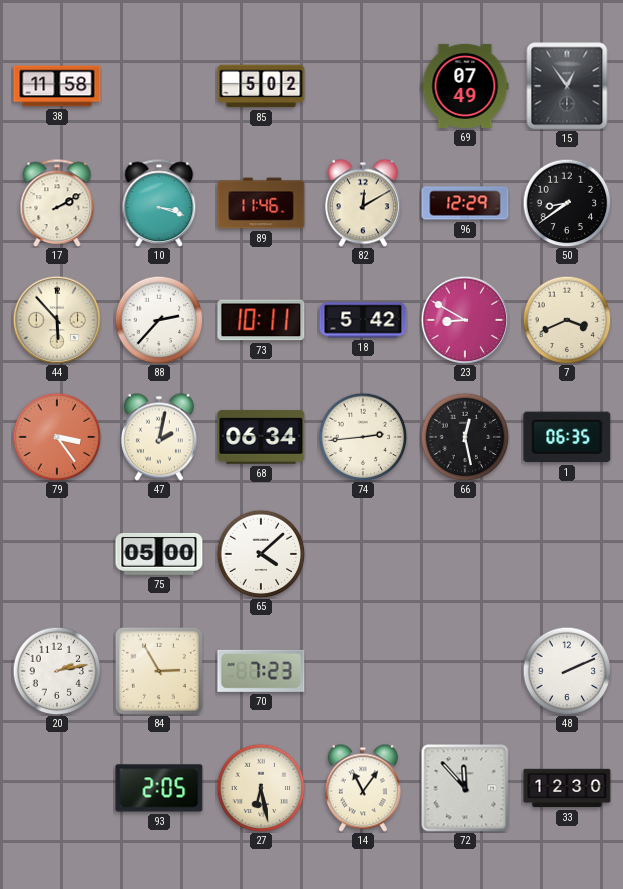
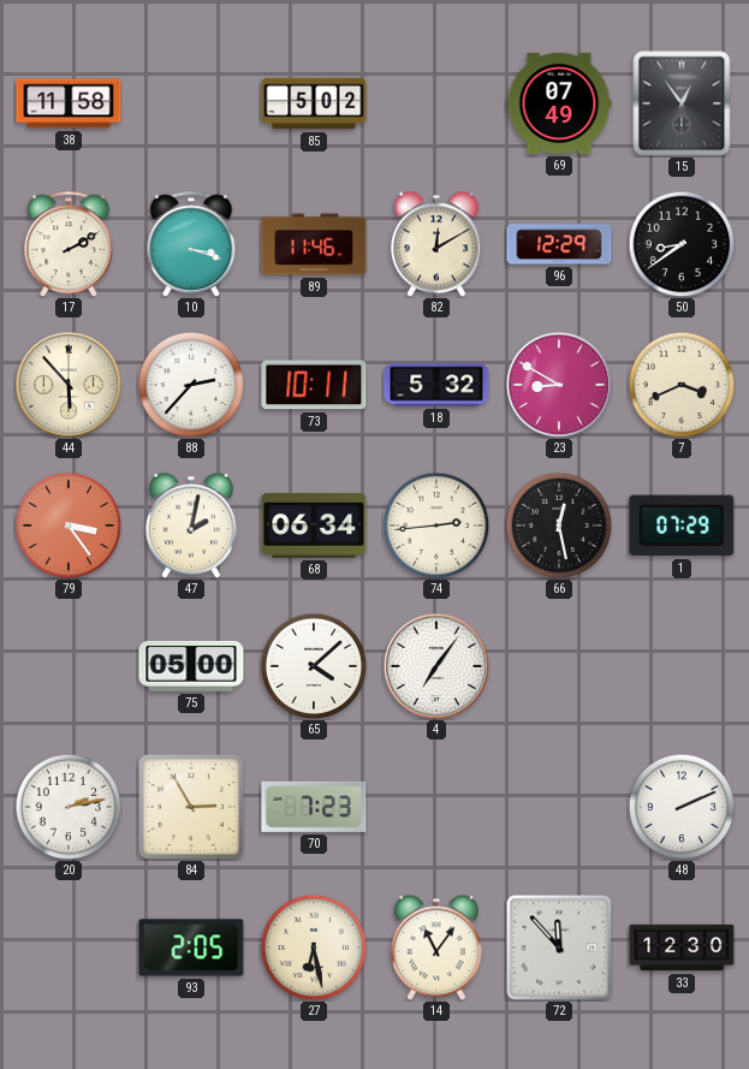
18: 5:42 -> 5:32 (436, 385)
1: 06:35 -> 07:29 (682, 525)
4: none -> 7:06 (436, 666)
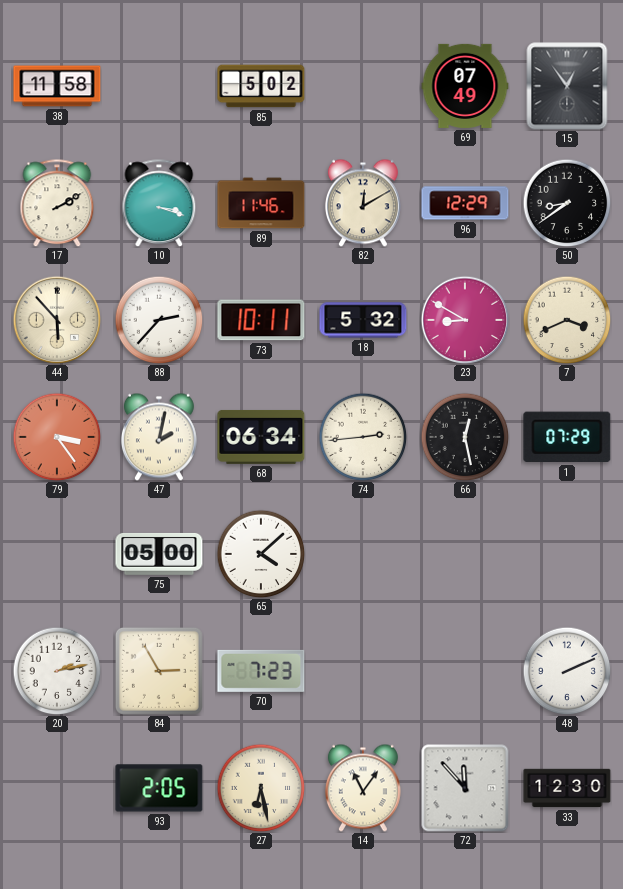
4: 7:06 -> none (436, 666)
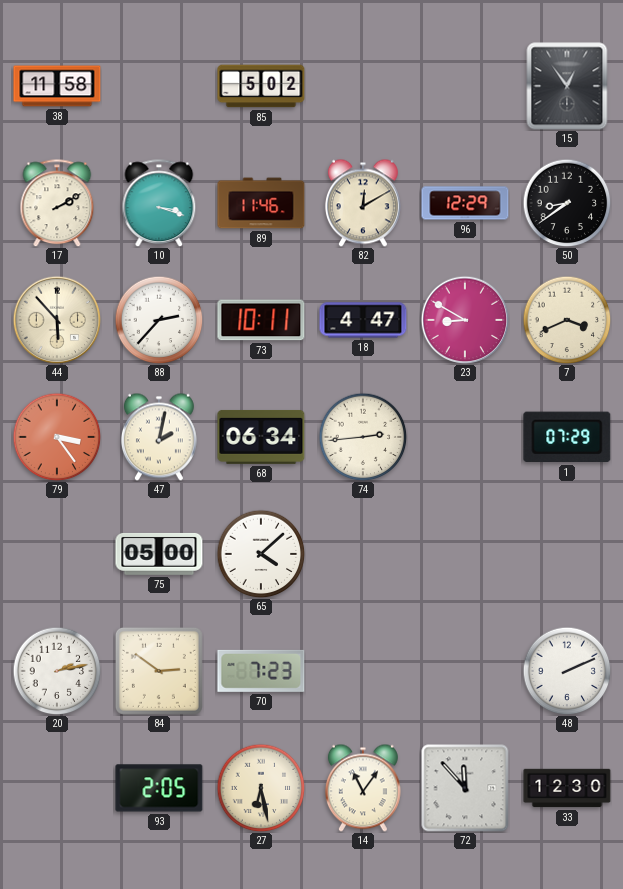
69: 07:49 -> none (465, 86)
18: 5:32 -> 4:47 (363, 320)
66: 12:28 -> none (465, 437)
84: 2:55 -> 2:51 (159, 671)
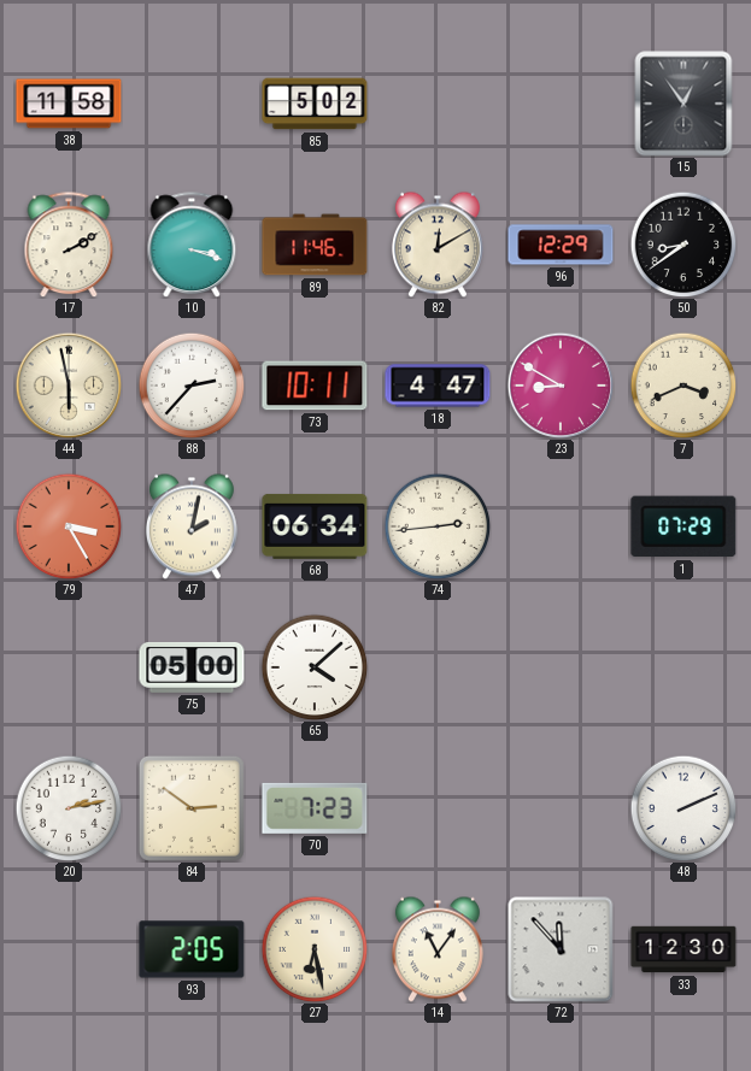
44: 5:53 -> 5:58 (69, 386)
79: 3:24 -> 3:25 (69, 526)
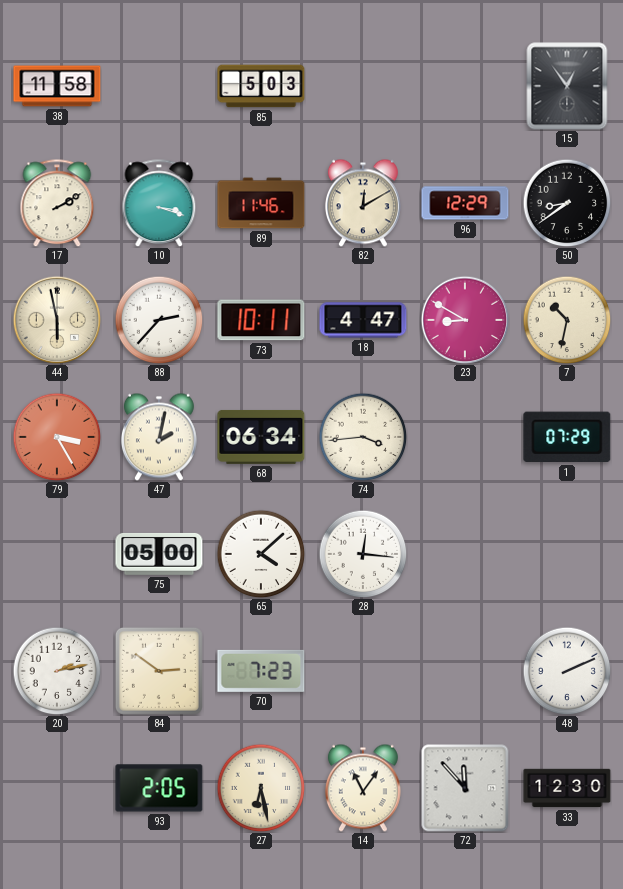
85: 5:02 -> 5:03 (261, 86)
7: 3:41 -> 10:32 (567, 320)
74: 2:44 -> 3:44 (363, 437)
28: none -> 12:16 (363, 554)
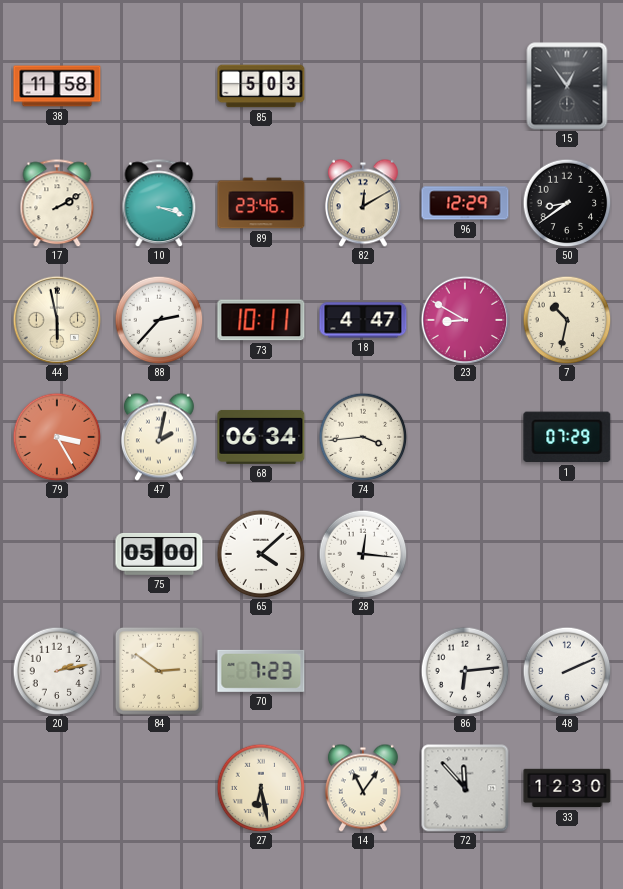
89: 11:46 -> 23:46 (261, 203)
86: none -> 6:14 (465, 671)
93: 2:05 -> none (159, 788)
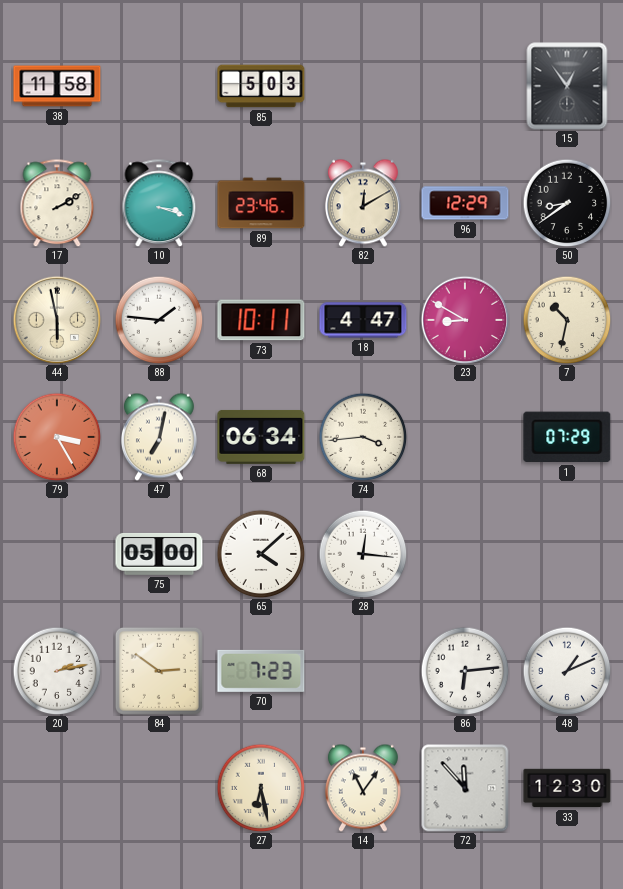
88: 2:37 -> 1:46 (159, 320)
47: 2:02 -> 7:02 (159, 437)
48: 2:11 -> 1:11 (567, 671)
